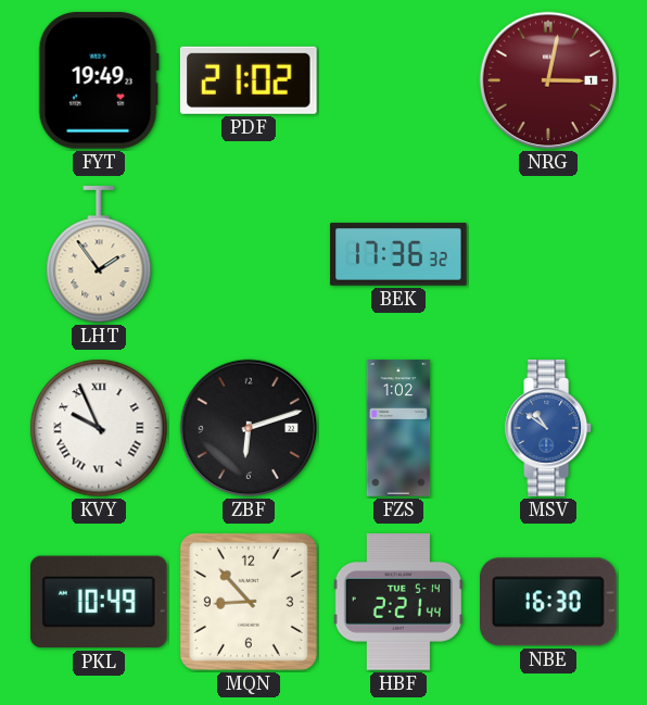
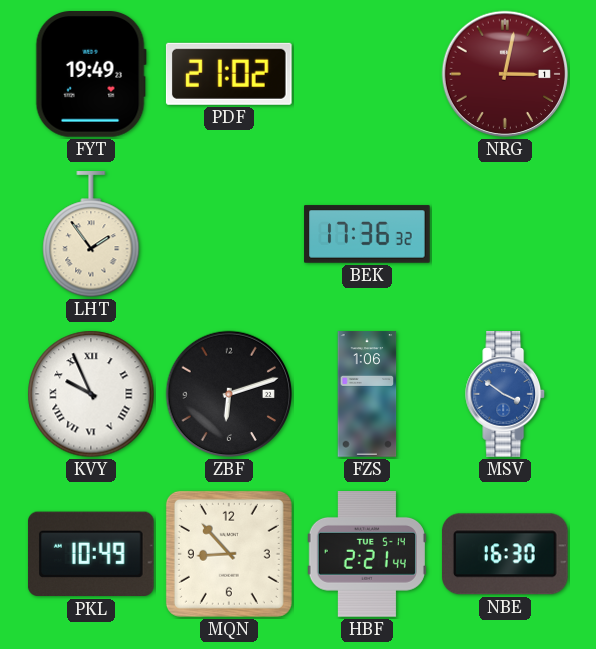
FZS: 1:02 -> 1:06 (367, 394)
MSV: 10:51 -> 3:51 (506, 394)
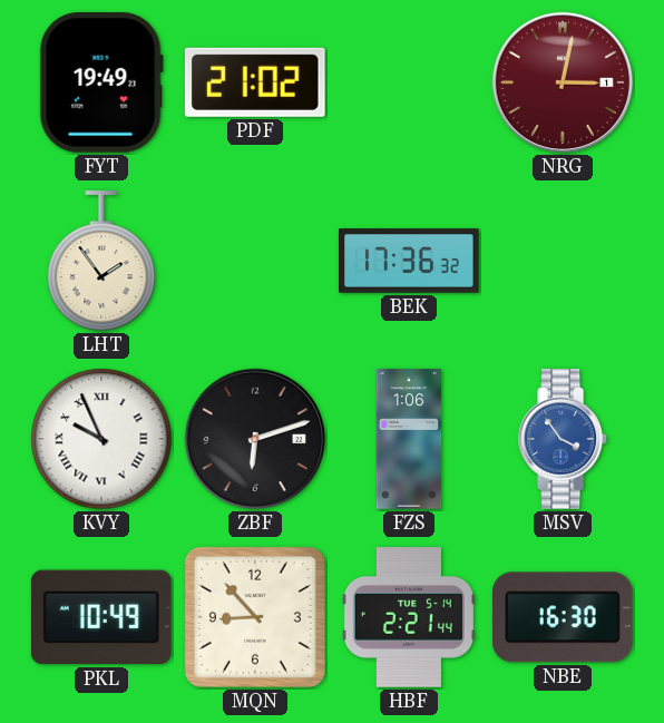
MSV: 3:51 -> 3:54 (564, 439)
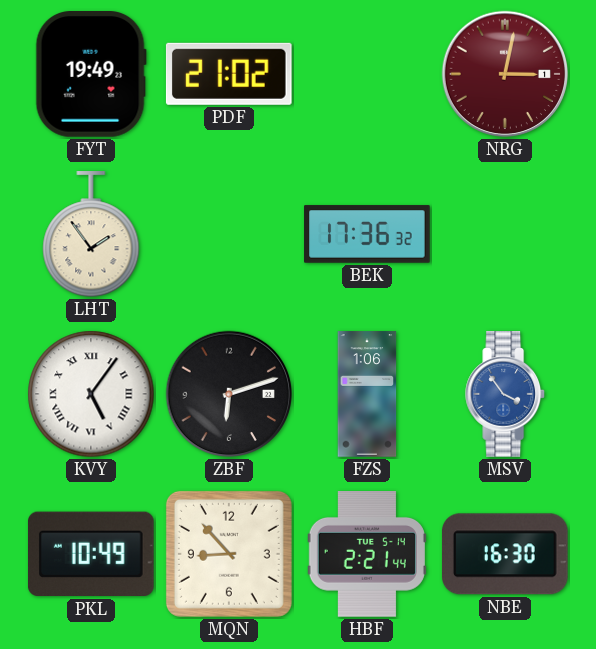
KVY: 9:56 -> 5:06 (91, 394)
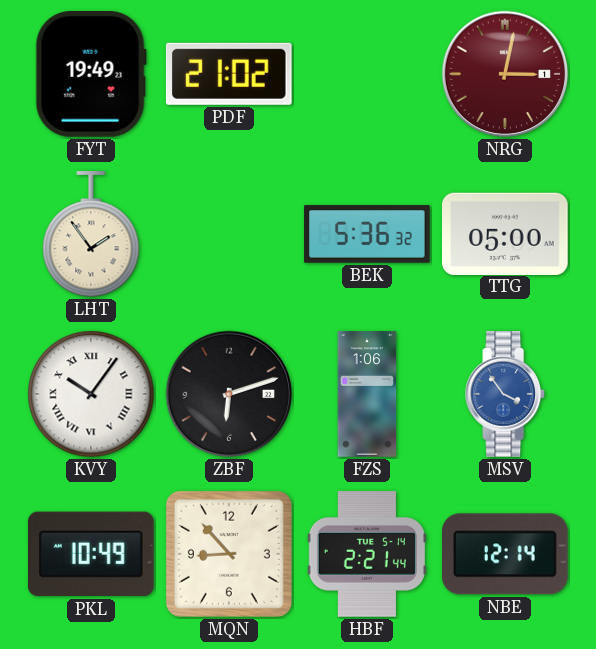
BEK: 17:36 -> 5:36 (367, 234)
TTG: none -> 05:00 (506, 233)
KVY: 5:06 -> 10:06 (91, 394)
NBE: 16:30 -> 12:14 (505, 554)
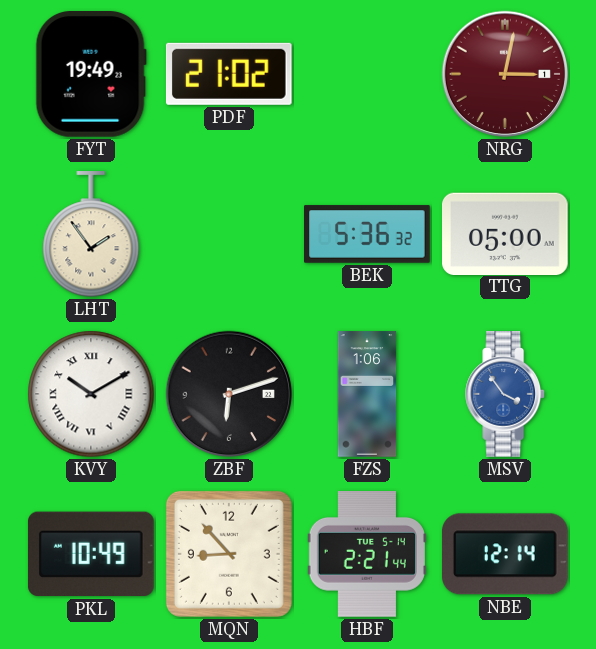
KVY: 10:06 -> 10:10 (91, 394)
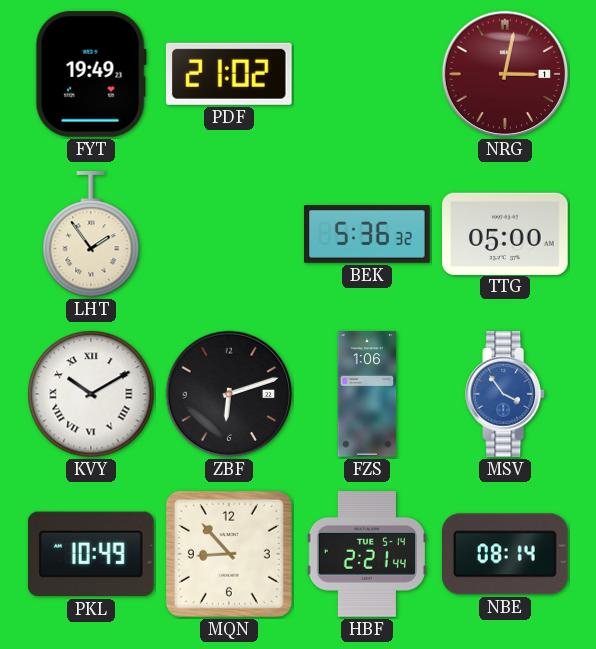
NBE: 12:14 -> 08:14 (505, 554)
